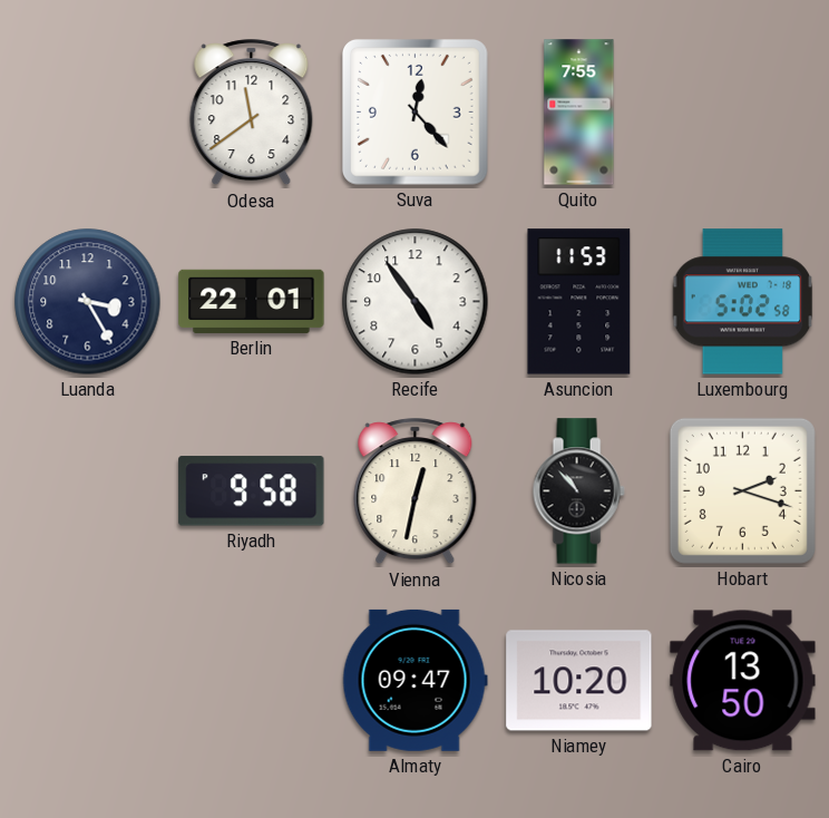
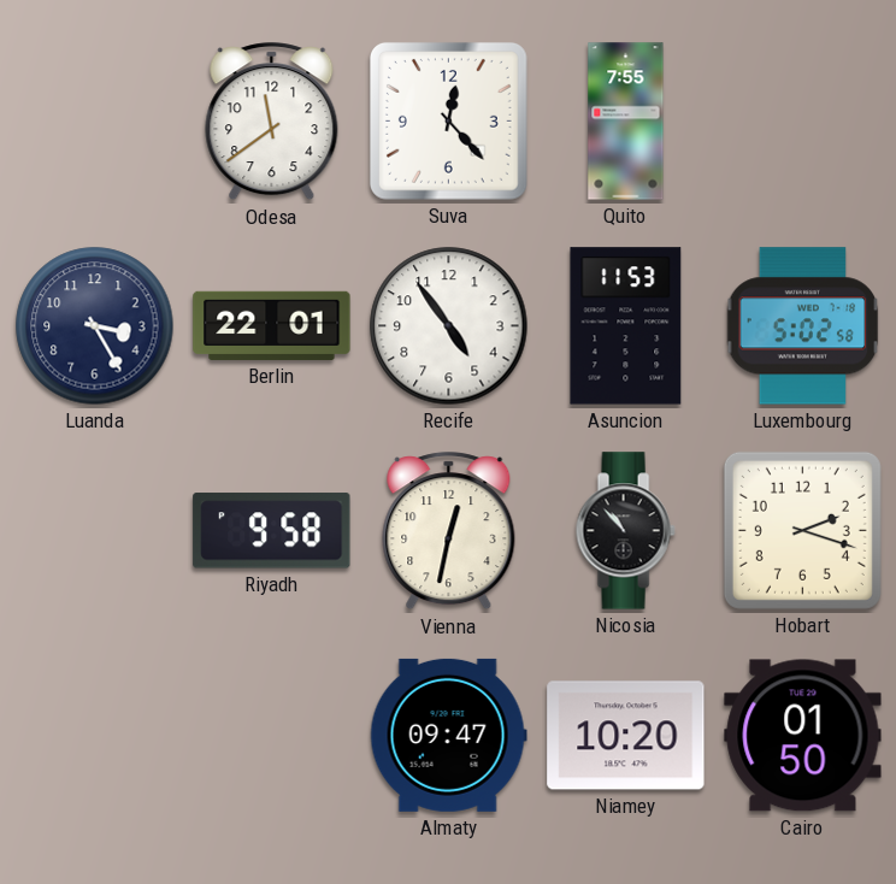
Cairo: 13:50 -> 01:50 (803, 736)
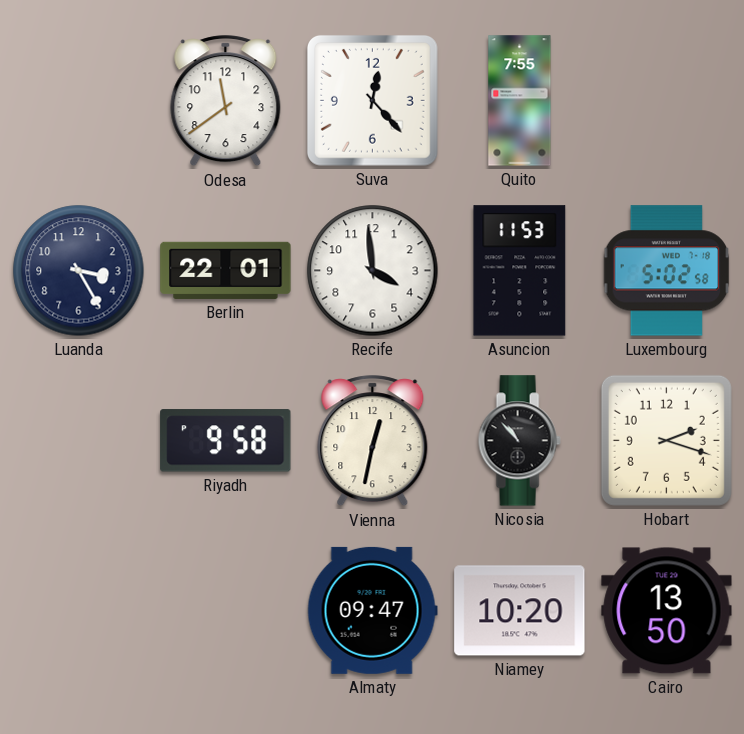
Recife: 4:54 -> 3:59 (373, 271)
Cairo: 01:50 -> 13:50 (667, 611)
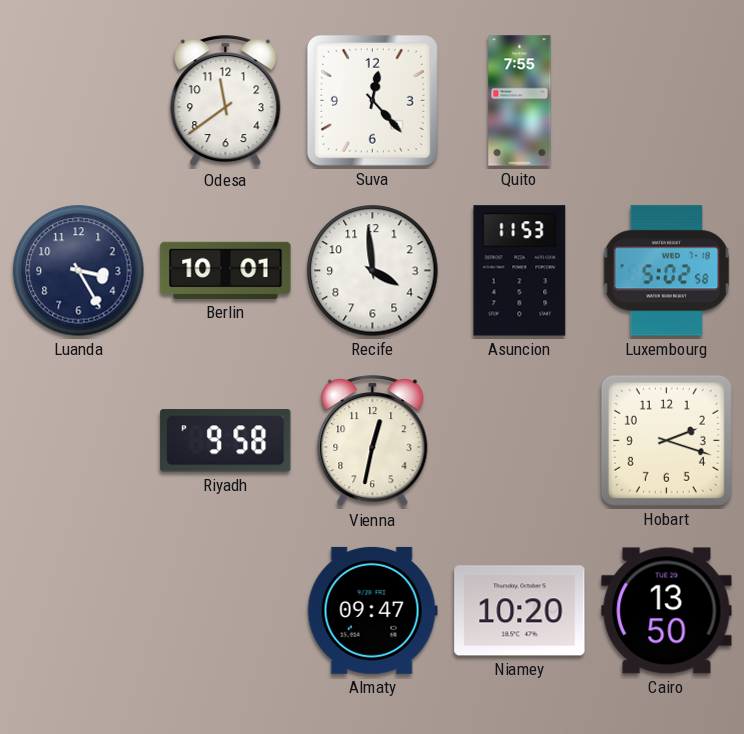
Berlin: 22:01 -> 10:01 (226, 270)
Nicosia: 10:53 -> none (519, 441)
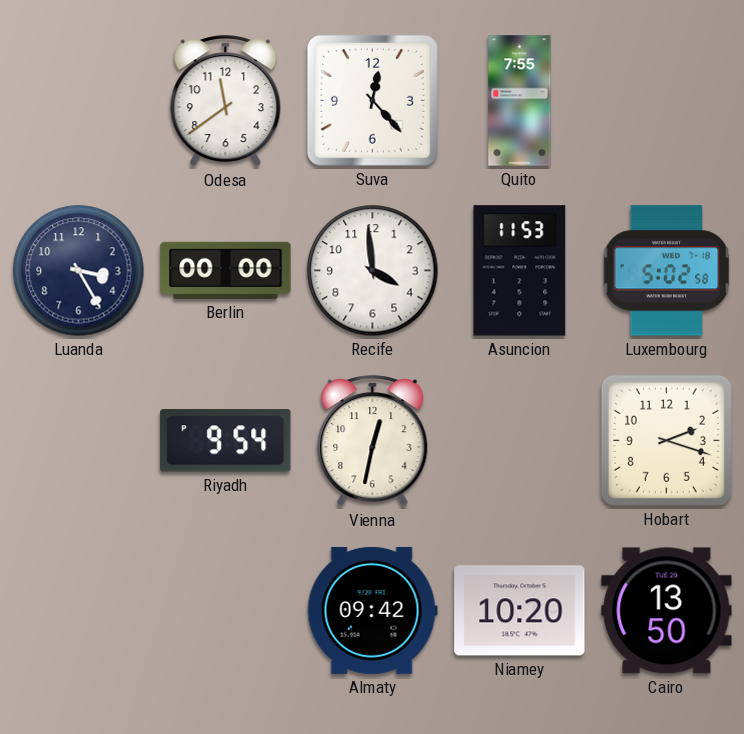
Berlin: 10:01 -> 00:00 (226, 270)
Riyadh: 9:58 -> 9:54 (226, 441)
Almaty: 09:47 -> 09:42 (372, 610)
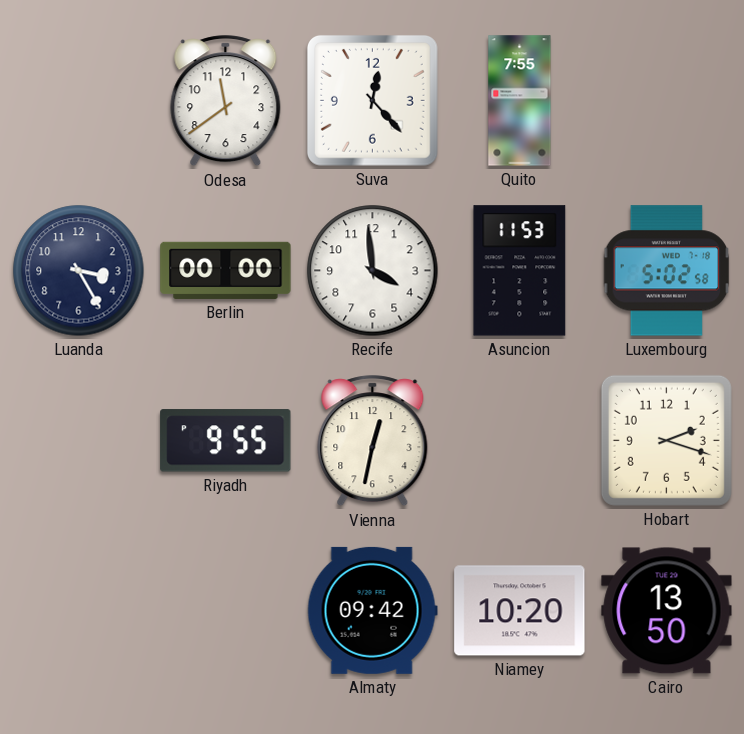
Riyadh: 9:54 -> 9:55 (226, 441)
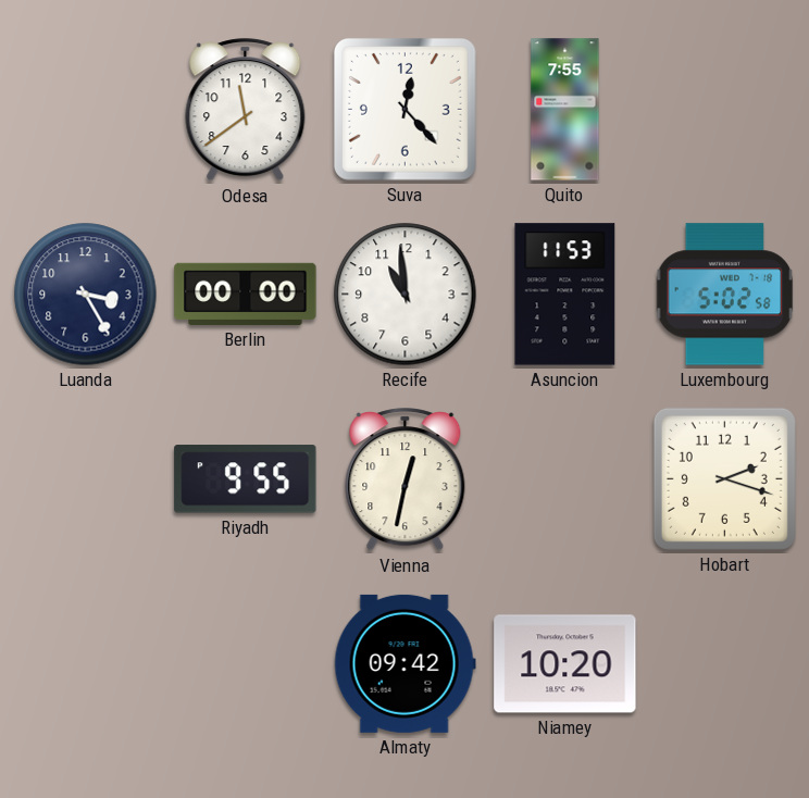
Recife: 3:59 -> 10:59 (406, 295)
Cairo: 13:50 -> none (667, 611)
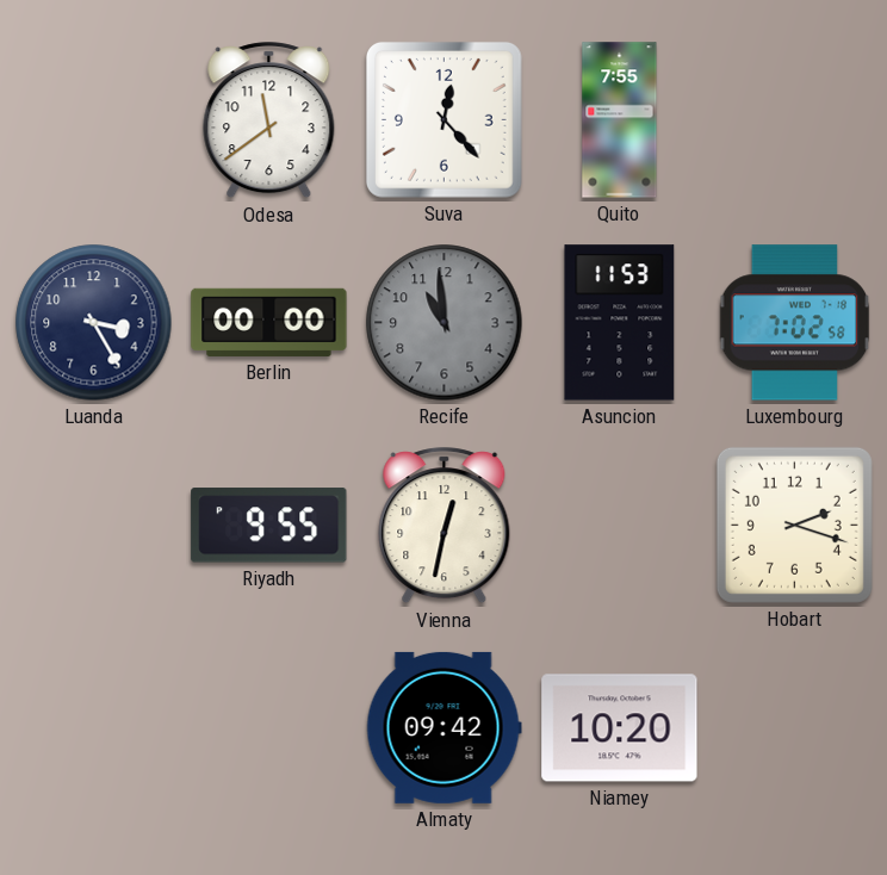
Recife dial: white -> grey (445, 323)
Luxembourg: 5:02 -> 7:02 (795, 323)
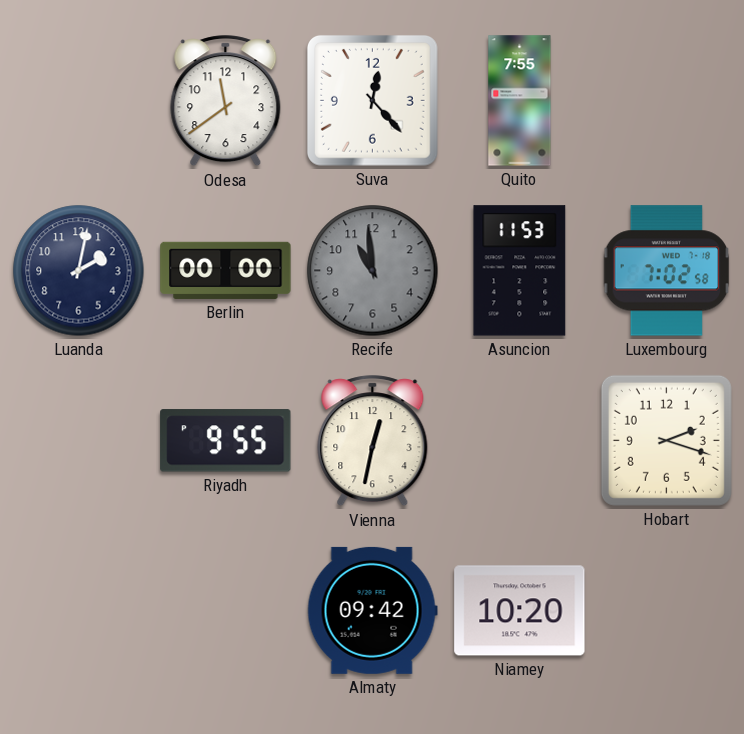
Luanda: 3:25 -> 2:02 (79, 271)
